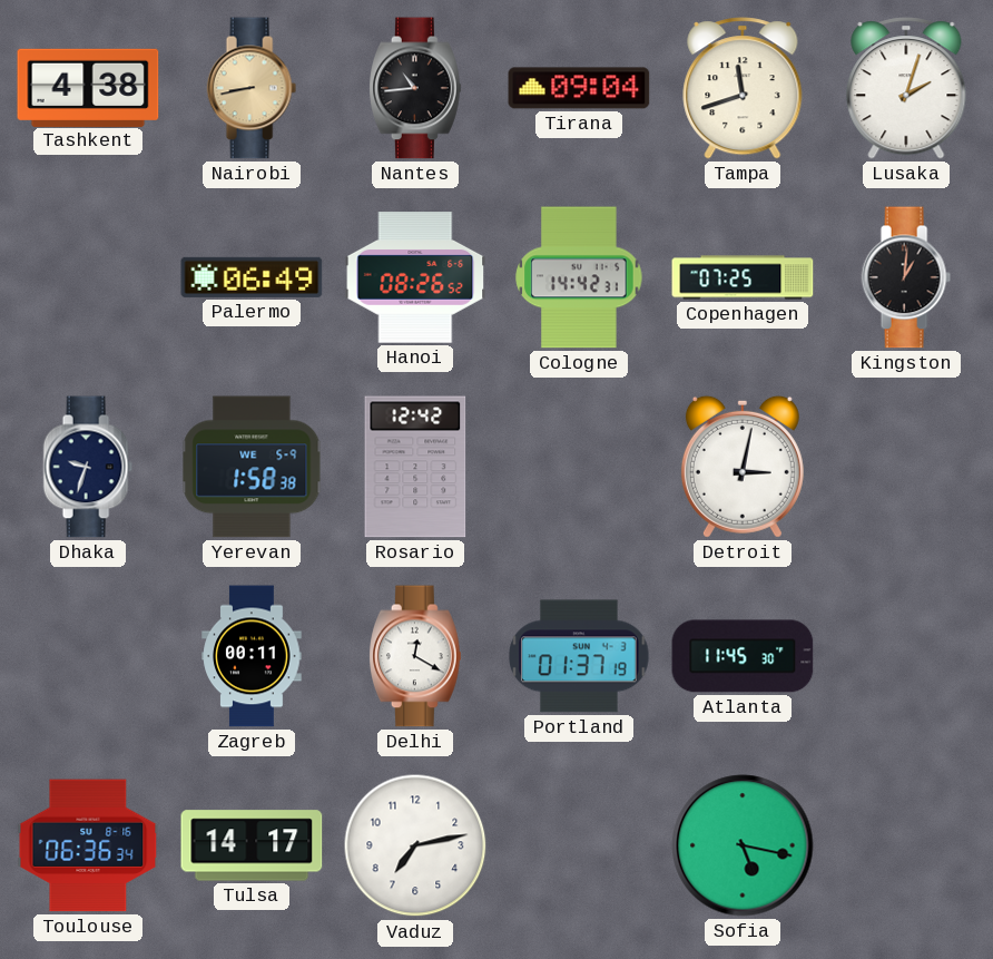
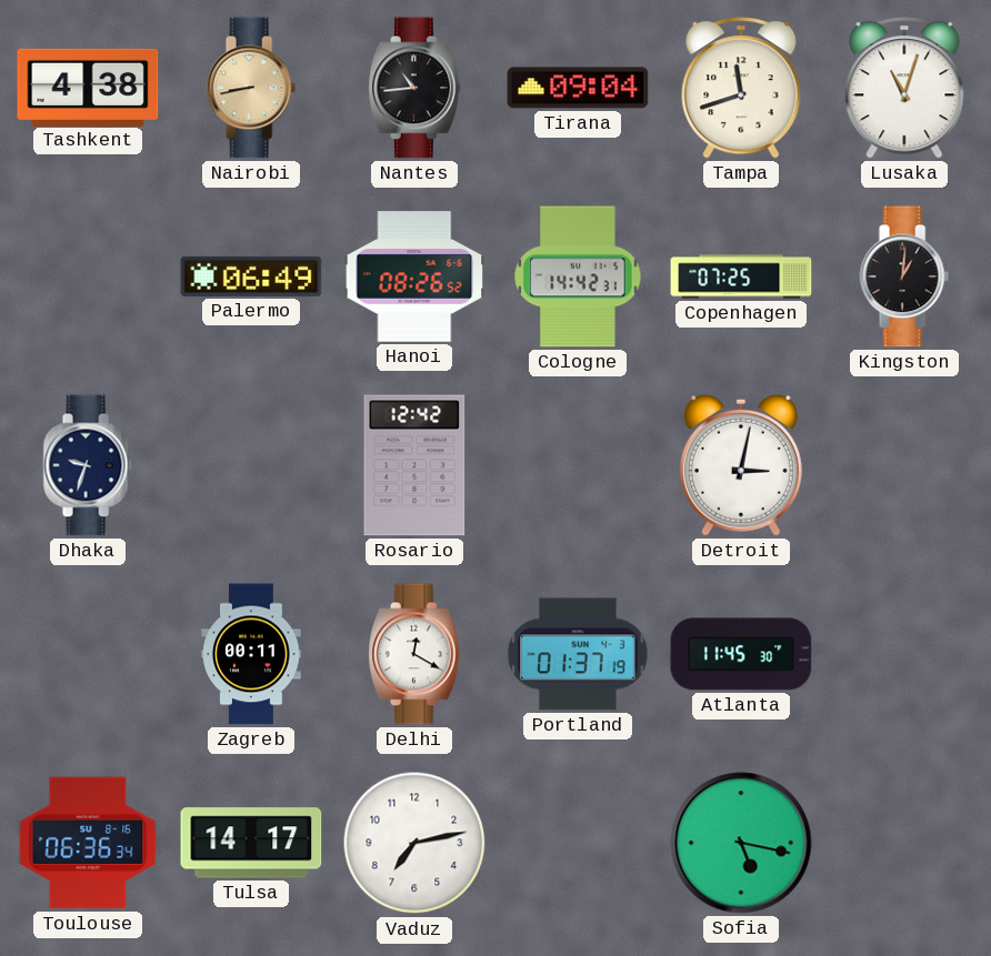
Lusaka: 2:03 -> 11:03 (904, 88)
Yerevan: 1:58 -> none (252, 467)
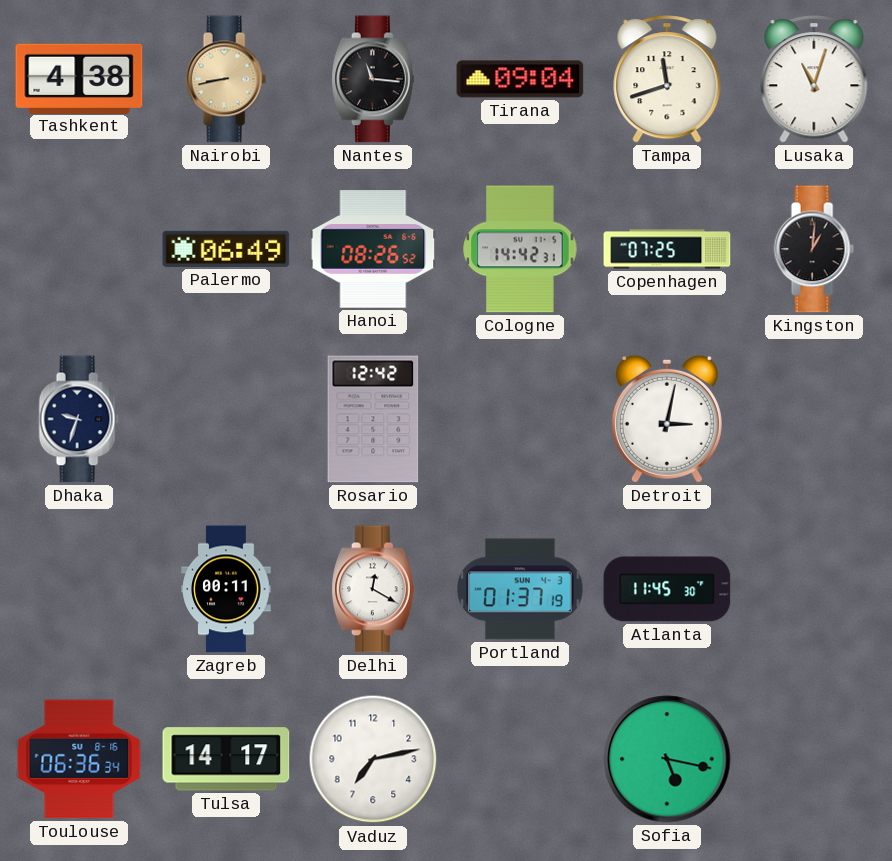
Nantes: 10:44 -> 11:16 (374, 79)
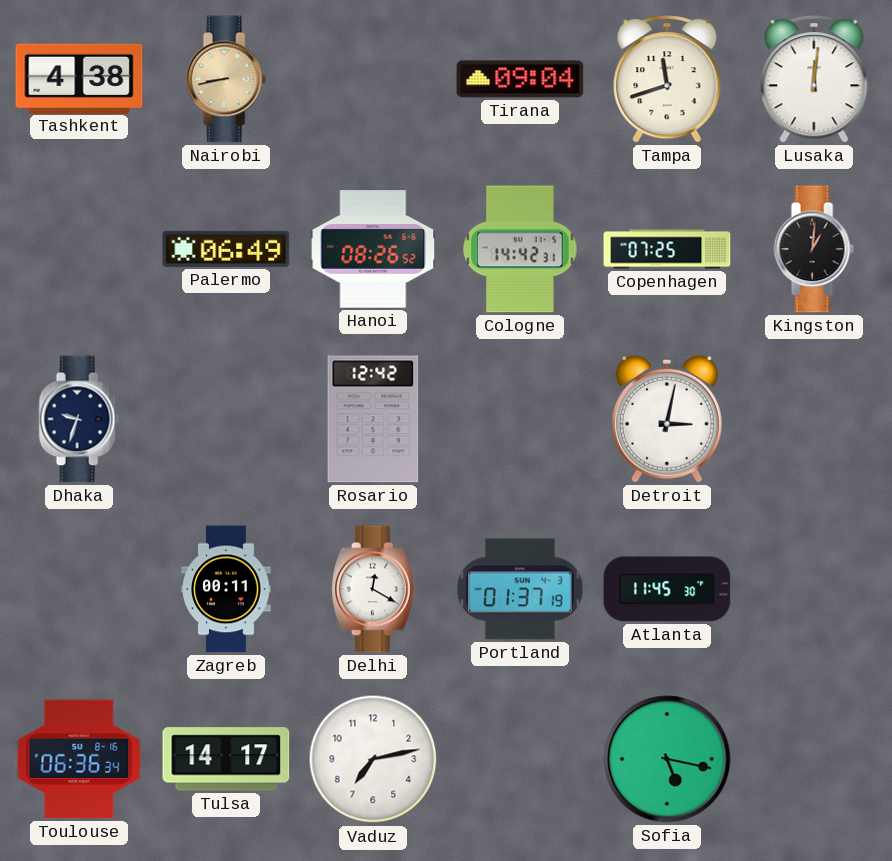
Nantes: 11:16 -> none (374, 79)
Lusaka: 11:03 -> 12:01 (814, 79)
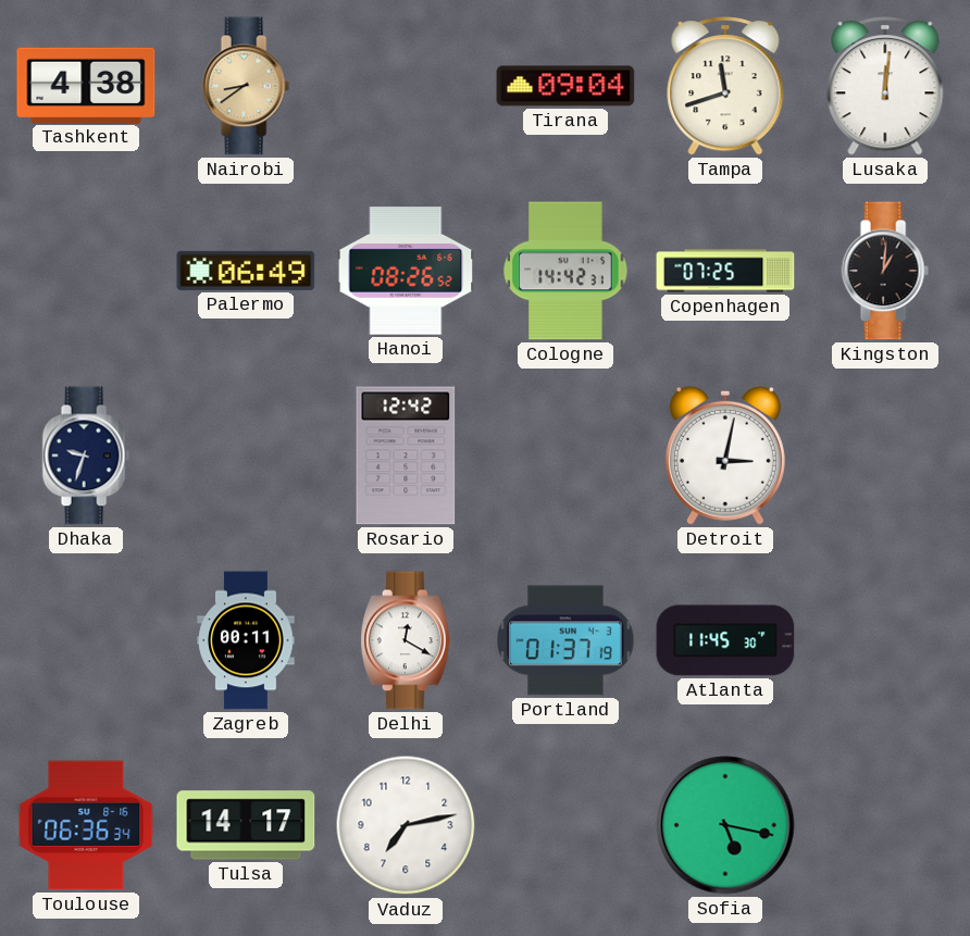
Nairobi: 8:43 -> 8:39 (246, 86)
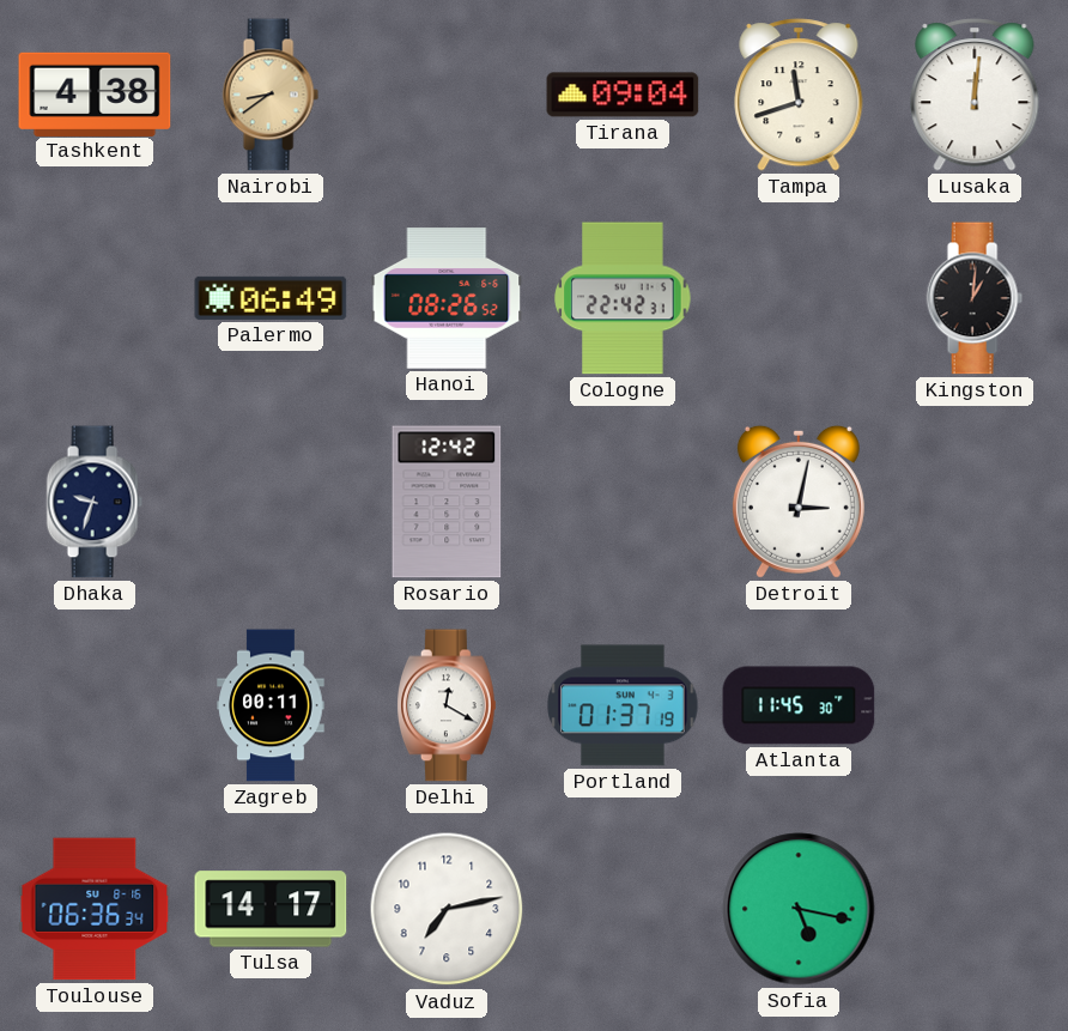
Cologne: 14:42 -> 22:42 (623, 298)
Copenhagen: 07:25 -> none (725, 271)
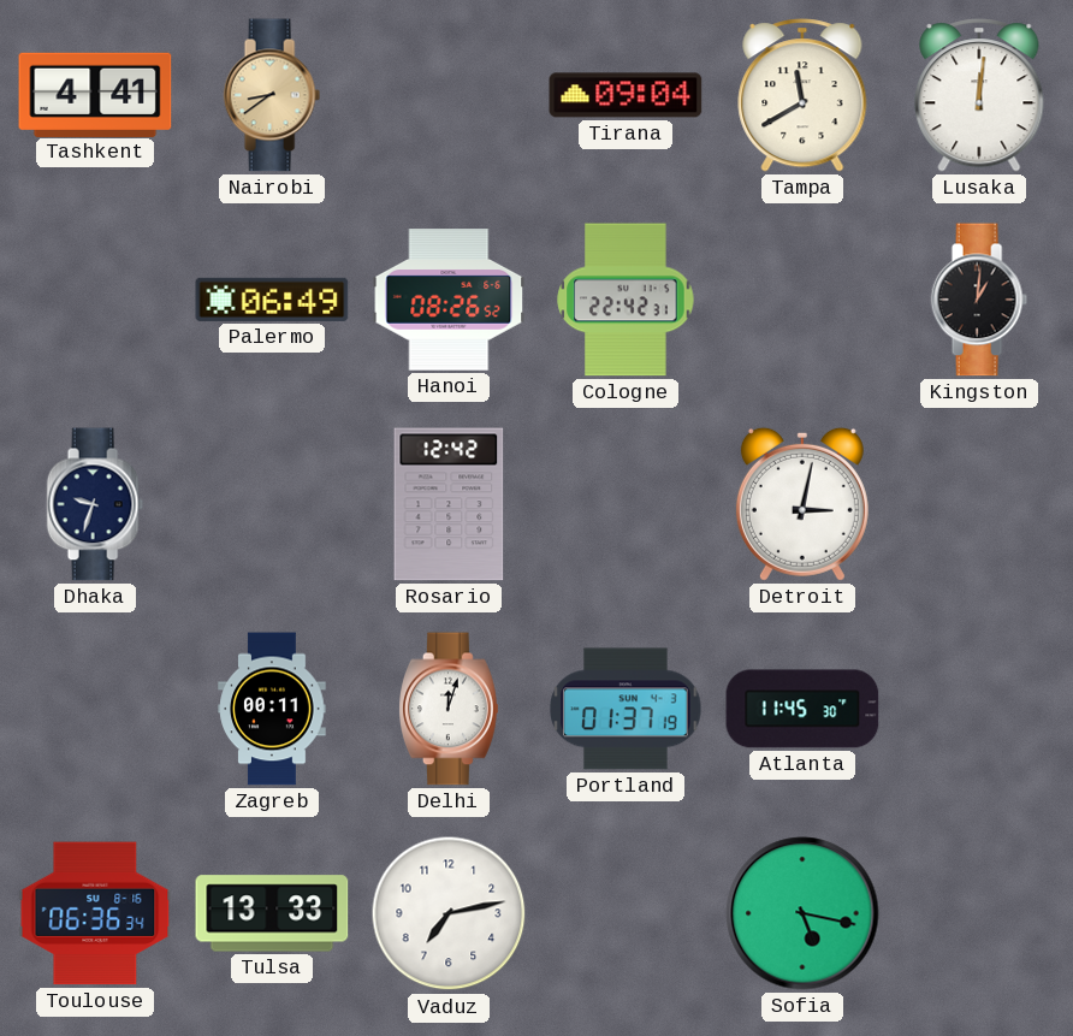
Tashkent: 4:38 -> 4:41 (95, 94)
Tampa: 11:42 -> 11:40 (802, 95)
Delhi: 12:20 -> 12:03 (450, 709)
Tulsa: 14:17 -> 13:33 (272, 913)
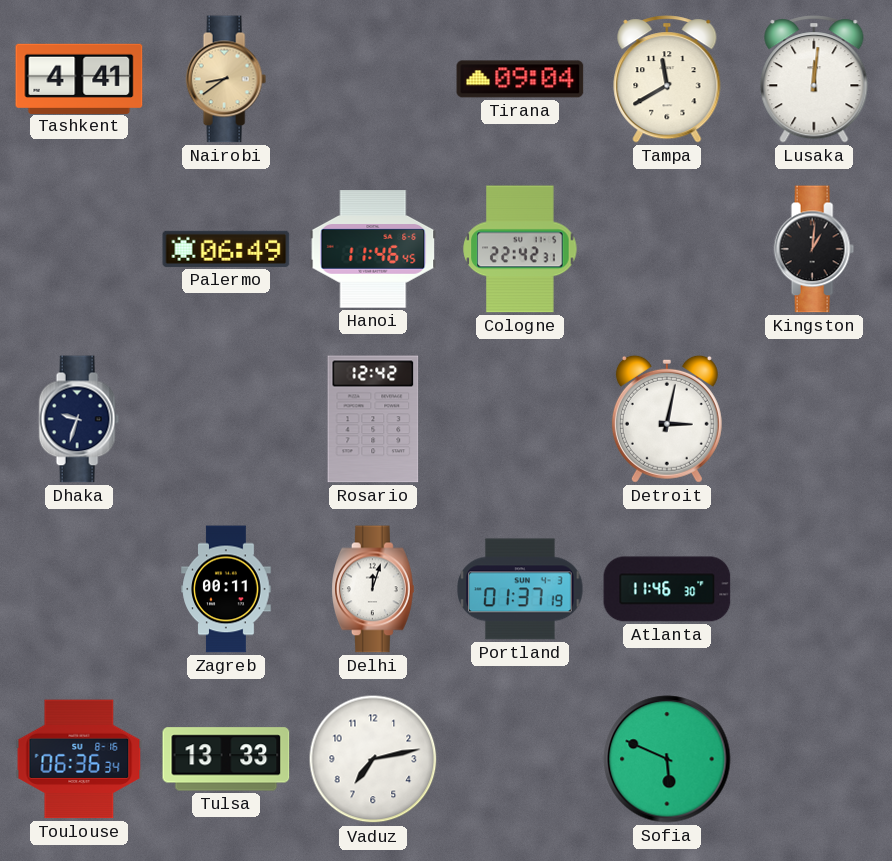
Hanoi: 08:26 -> 11:46 (373, 249)
Atlanta: 11:45 -> 11:46 (667, 589)
Sofia: 5:17 -> 5:49 (667, 759)
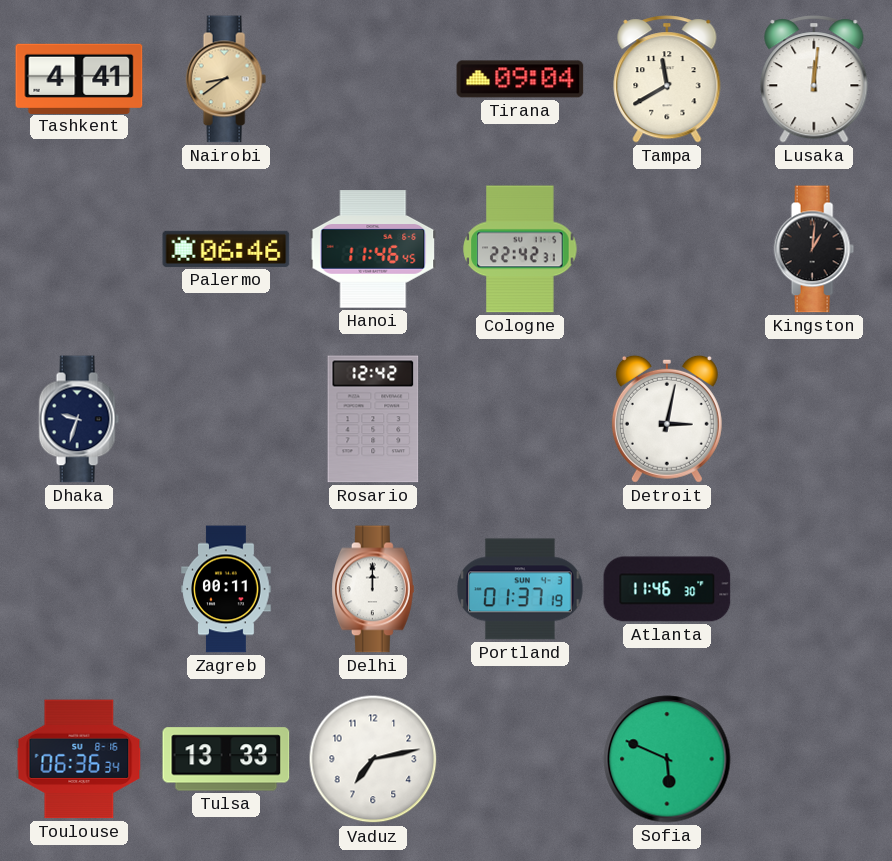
Palermo: 06:49 -> 06:46 (226, 249)
Delhi: 12:03 -> 12:00 (374, 589)
